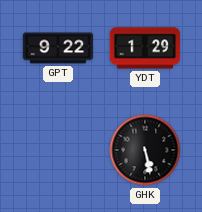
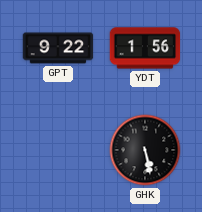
YDT: 1:29 -> 1:56 (145, 48)
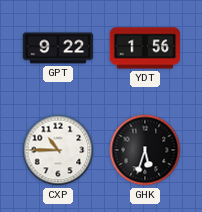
CXP: none -> 10:45 (58, 150)
GHK: 5:28 -> 5:33 (145, 150)
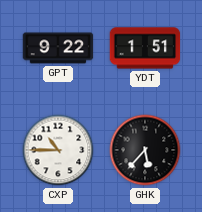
YDT: 1:56 -> 1:51 (145, 48)
GHK: 5:33 -> 5:37 (145, 150)
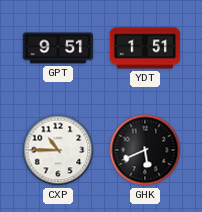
GPT: 9:22 -> 9:51 (58, 48)
GHK: 5:37 -> 5:41 (145, 150)
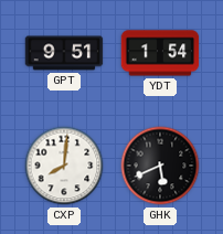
YDT: 1:51 -> 1:54 (160, 53)
CXP: 10:45 -> 8:01 (64, 166)
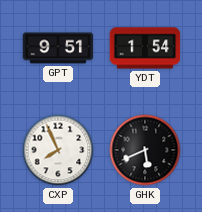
CXP: 8:01 -> 7:56 (58, 150)
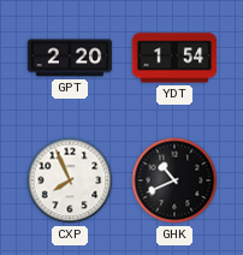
GPT: 9:51 -> 2:20 (70, 58)
GHK: 5:41 -> 10:41 (174, 180)
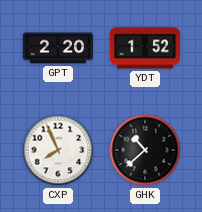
YDT: 1:54 -> 1:52 (145, 48)
GHK: 10:41 -> 10:38 (145, 150)
